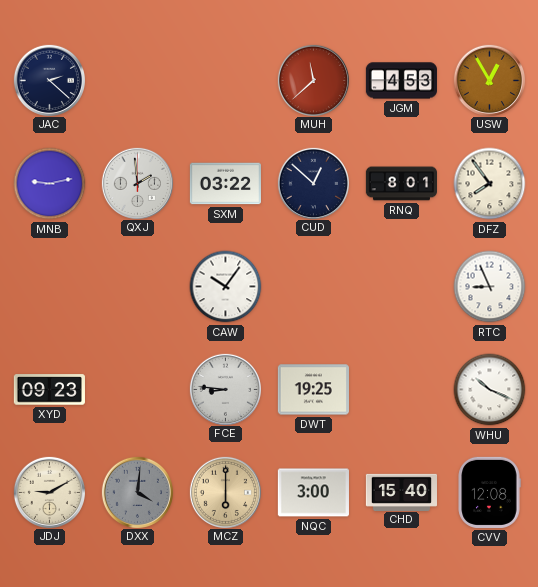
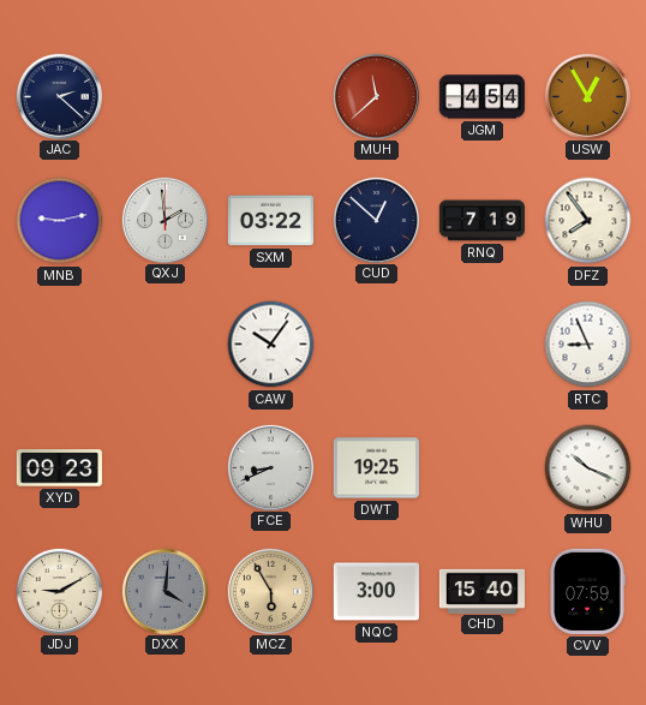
JGM: 4:53 -> 4:54 (481, 97)
RNQ: 8:01 -> 7:19 (481, 221)
FCE: 8:46 -> 8:41 (270, 467)
MCZ: 6:00 -> 5:55 (270, 591)
CVV: 12:08 -> 07:59 (587, 591)
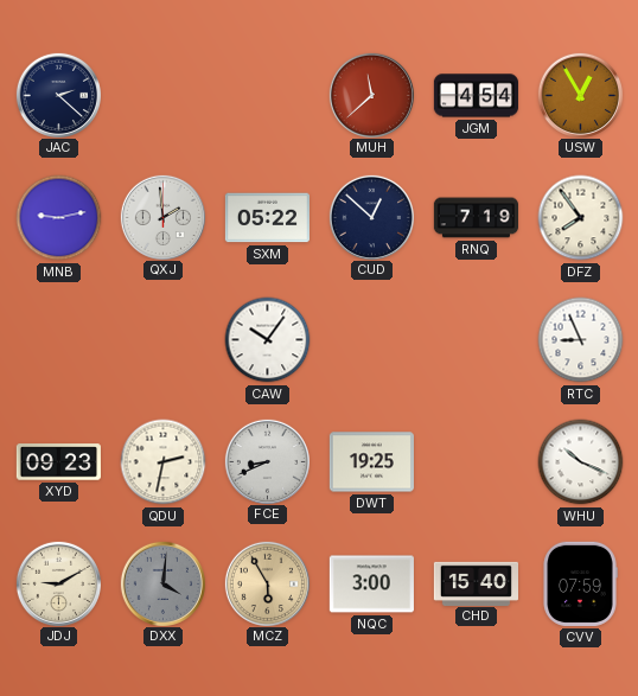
SXM: 03:22 -> 05:22 (267, 218)
QDU: none -> 2:32 (164, 462)
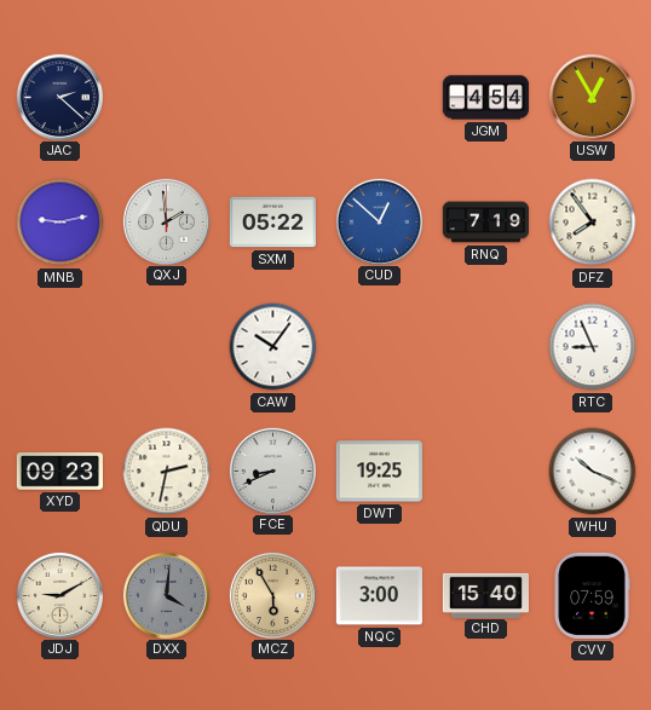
MUH: 11:38 -> none (371, 95)
CUD dial: navy -> blue (379, 221)
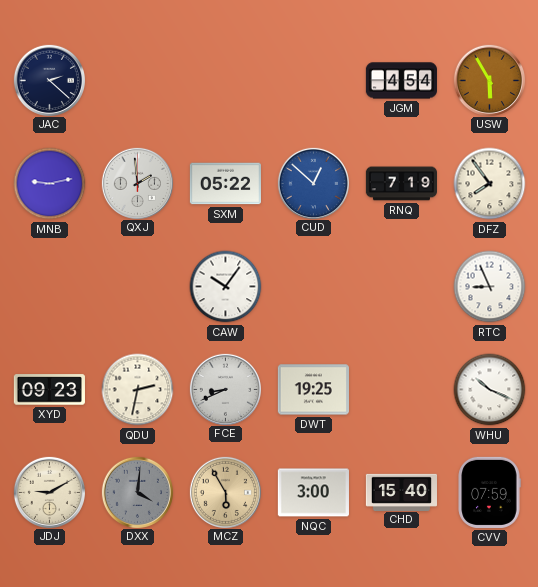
USW: 12:55 -> 5:55 (489, 80)
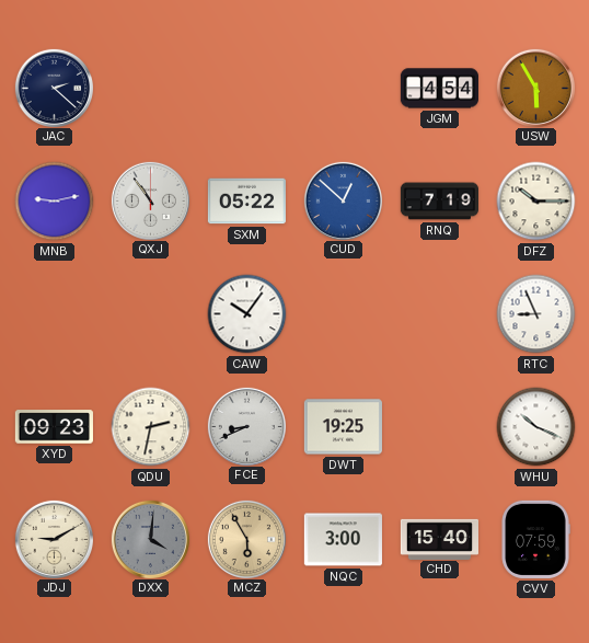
QXJ: 1:59 -> 10:54 (150, 200)
DFZ: 7:54 -> 10:15 (536, 202)
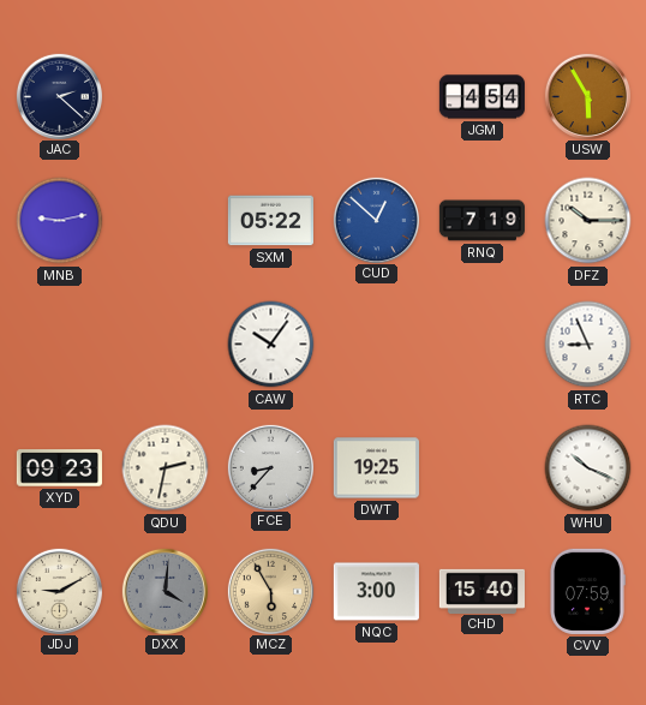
QXJ: 10:54 -> none (150, 200)
FCE: 8:41 -> 8:37 (270, 467)
